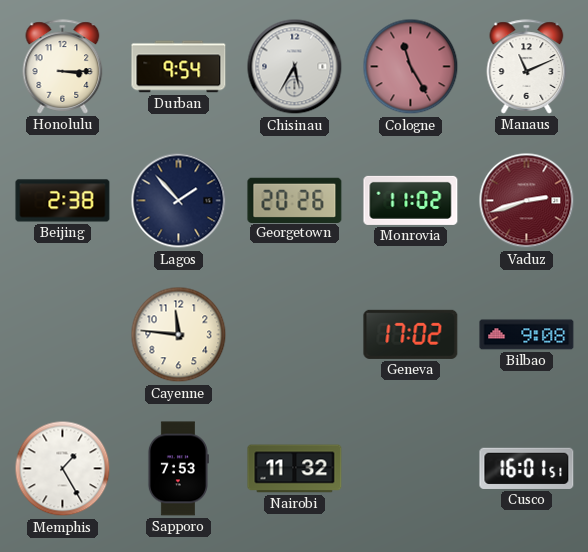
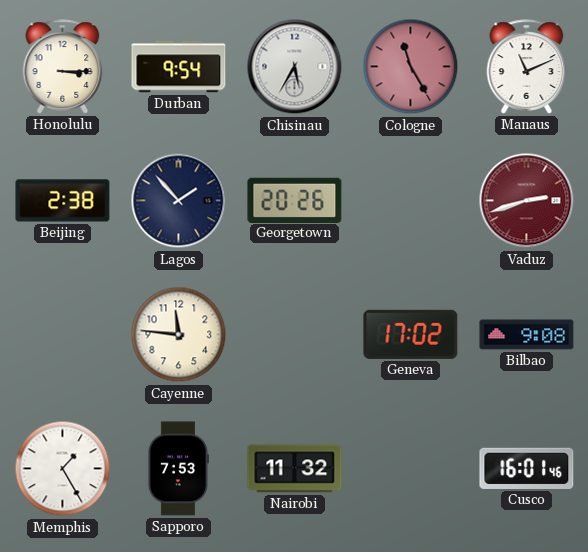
Monrovia: 11:02 -> none (411, 200)
Cusco: 16:01:51 -> 16:01:46 (527, 468)
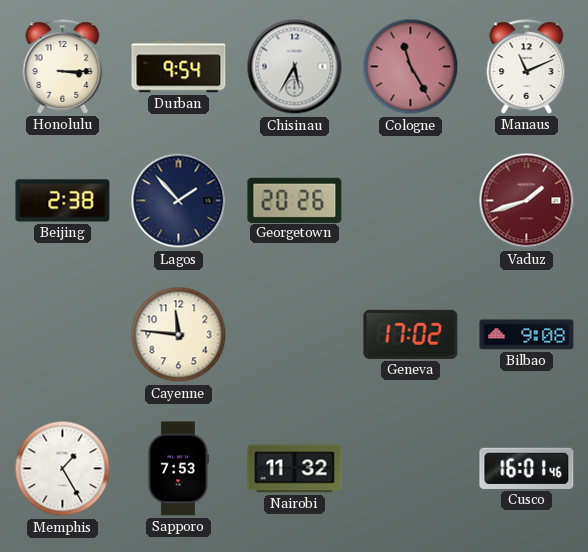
Vaduz: 2:42 -> 1:42 (527, 201)
